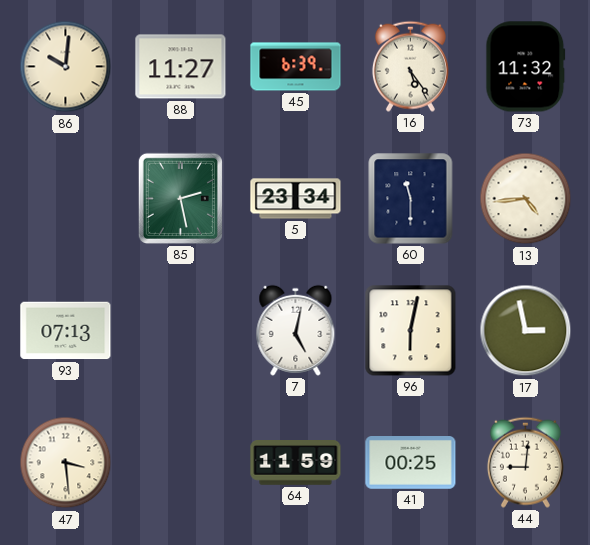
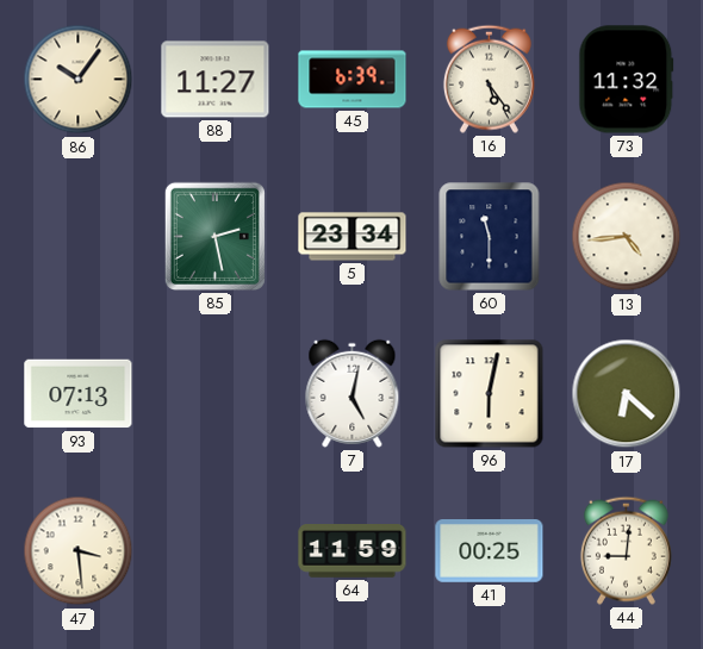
86: 10:01 -> 10:06 (79, 80)
17: 2:58 -> 6:22 (627, 394)
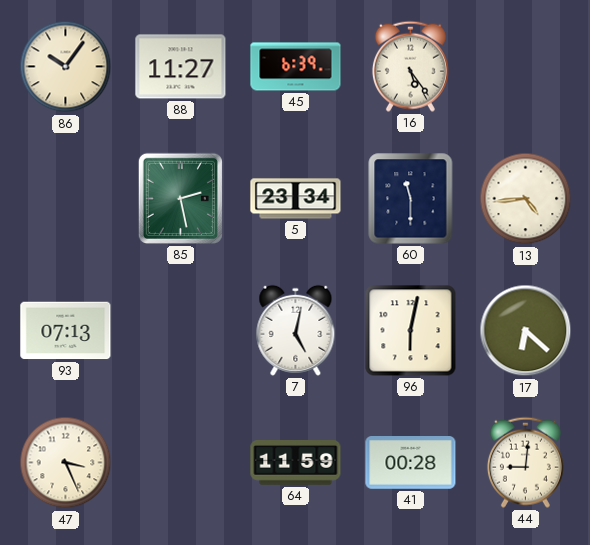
73: 11:32 -> none (627, 80)
47: 3:29 -> 3:26 (66, 463)
41: 00:25 -> 00:28 (411, 463)
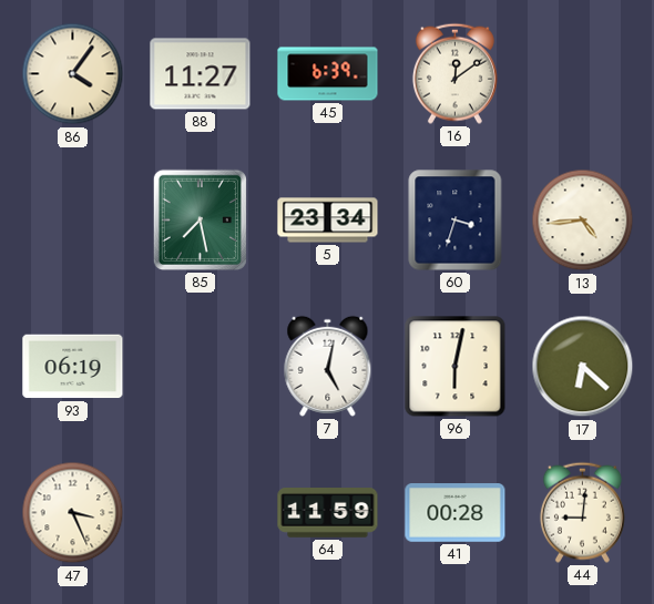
86: 10:06 -> 4:06 (73, 74)
16: 5:24 -> 12:09 (454, 73)
85: 2:28 -> 7:28 (200, 219)
60: 11:30 -> 3:33 (456, 221)
93: 07:13 -> 06:19 (73, 367)
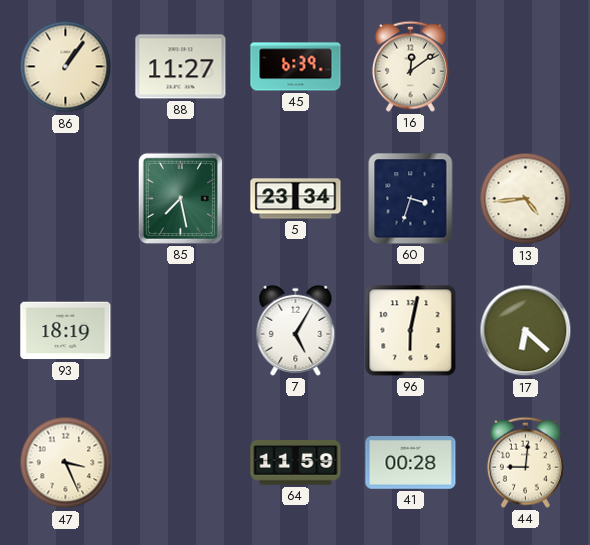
86: 4:06 -> 1:06 (66, 67)
93: 06:19 -> 18:19 (66, 331)
7: 5:02 -> 5:05 (296, 330)
